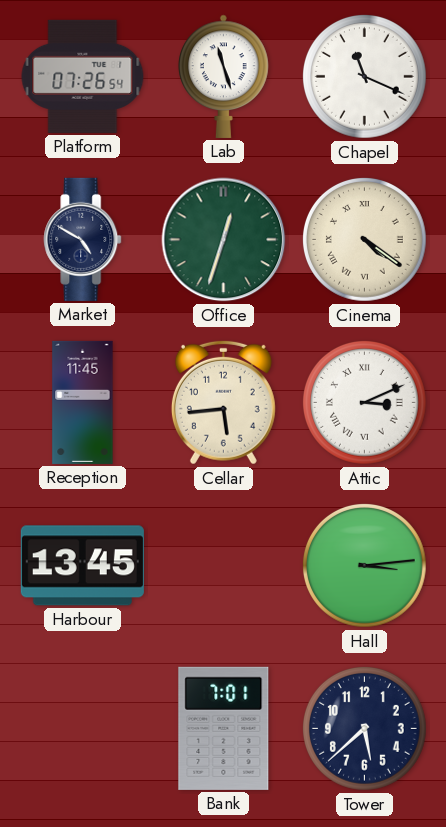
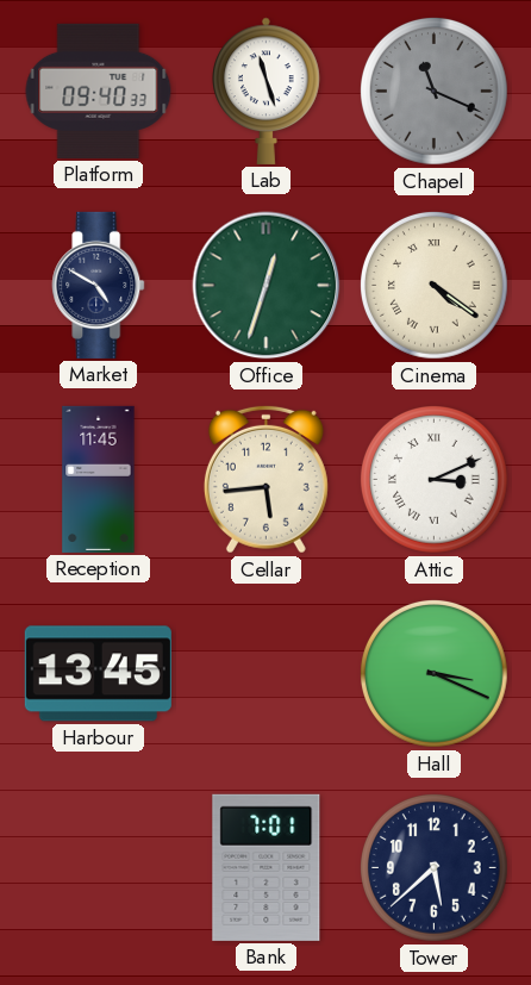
Platform: 07:26 -> 09:40 (99, 91)
Chapel dial: white -> grey (435, 92)
Hall: 3:14 -> 3:19 (435, 674)
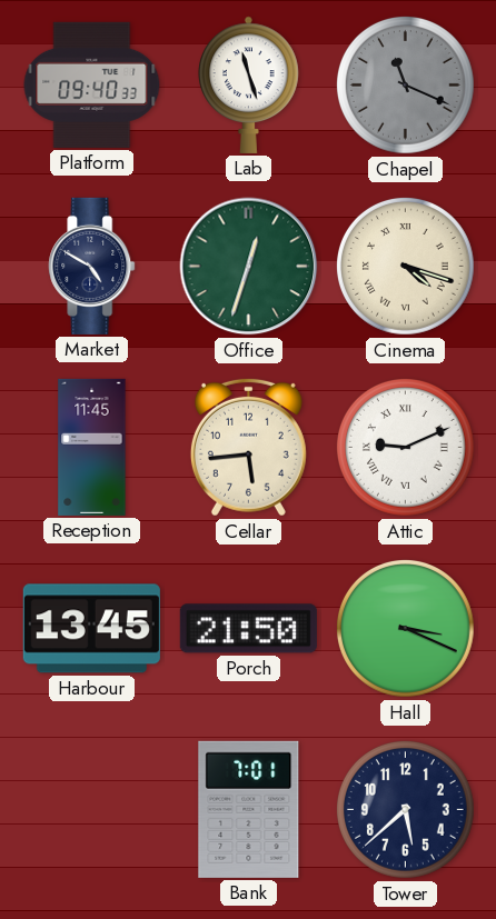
Cinema: 4:21 -> 4:18 (406, 267)
Attic: 3:11 -> 9:11 (406, 448)
Porch: none -> 21:50 (248, 629)
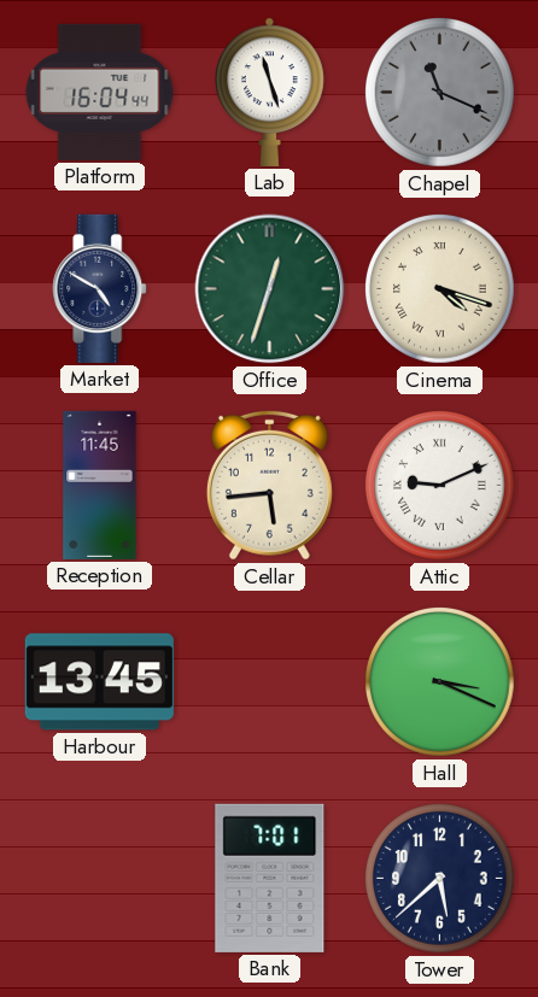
Platform: 09:40 -> 16:04 (100, 92)
Porch: 21:50 -> none (248, 629)
